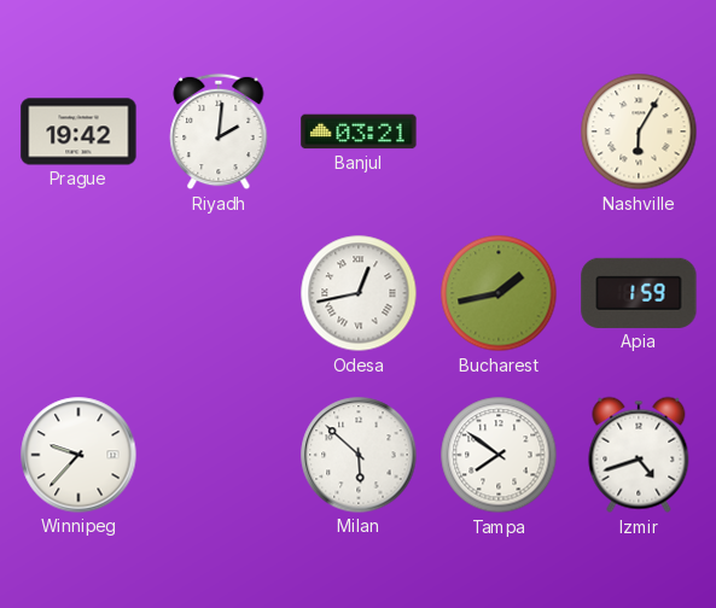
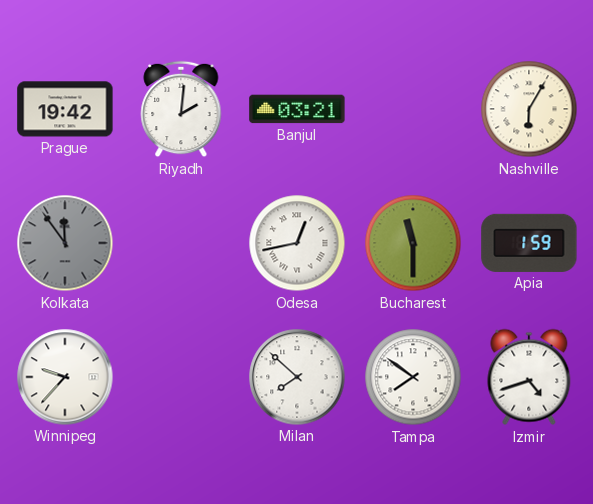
Kolkata: none -> 11:54 (65, 243)
Bucharest: 1:43 -> 11:30 (413, 243)
Milan: 5:52 -> 7:52 (297, 377)
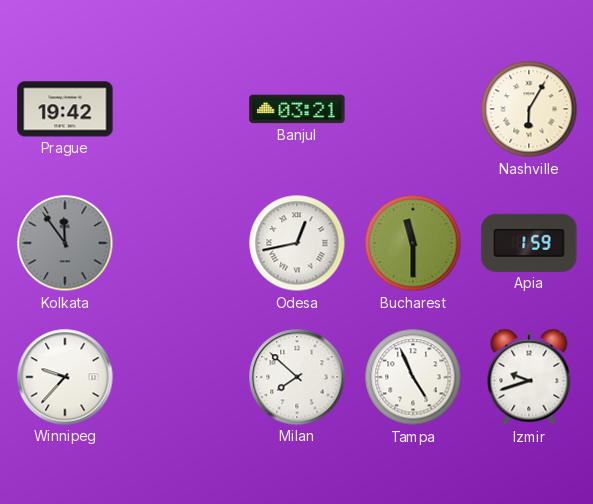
Riyadh: 2:01 -> none (181, 109)
Tampa: 7:51 -> 4:56 (413, 377)
Izmir: 4:42 -> 9:42 (529, 377)
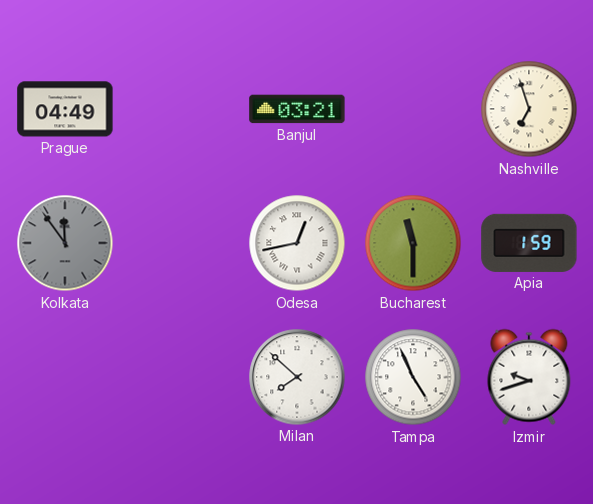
Prague: 19:42 -> 04:49 (65, 109)
Nashville: 6:05 -> 6:57 (529, 109)
Winnipeg: 9:37 -> none (65, 377)
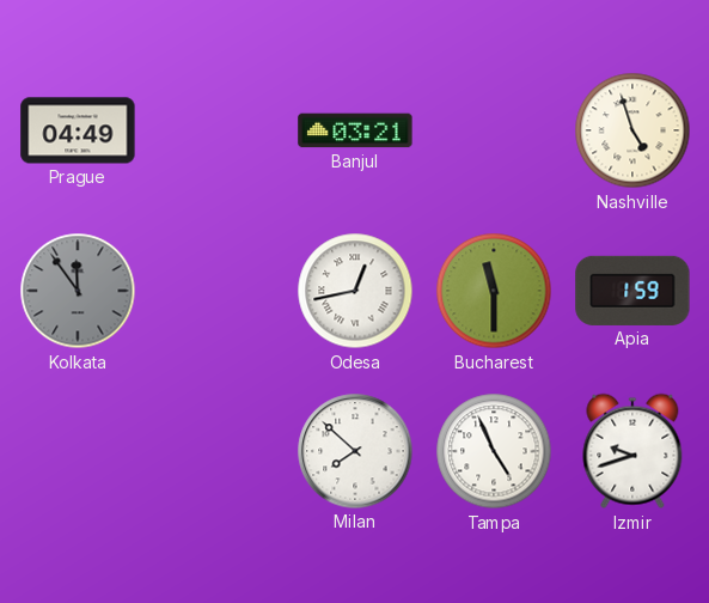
Nashville: 6:57 -> 4:57 (632, 130)
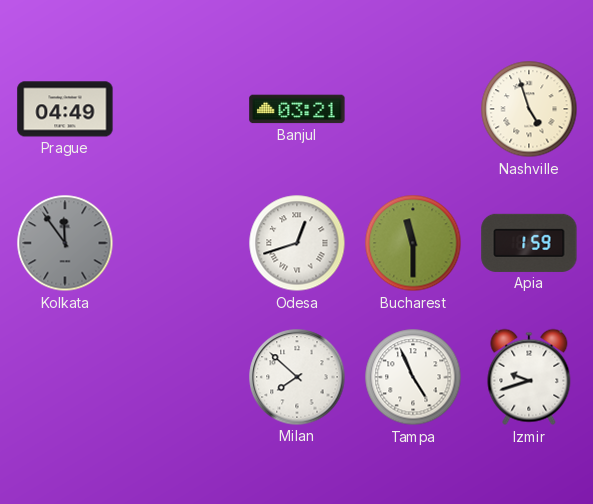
Odesa: 12:43 -> 12:42 (297, 243)
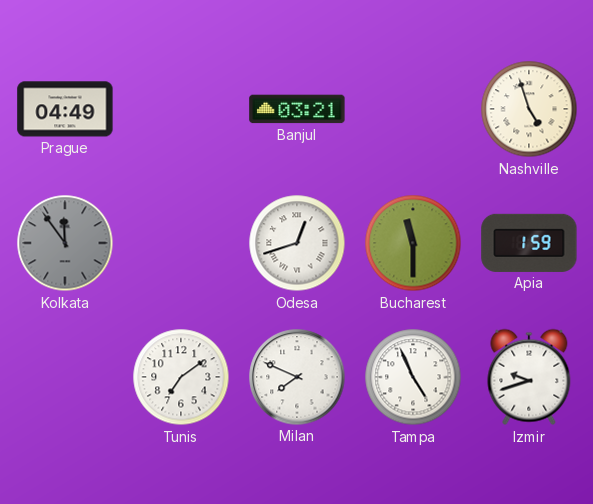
Tunis: none -> 7:09 (181, 377)
Milan: 7:52 -> 7:49 (297, 377)
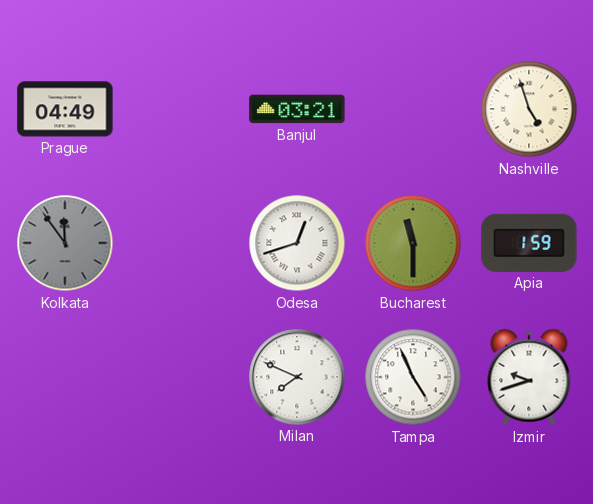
Tunis: 7:09 -> none (181, 377)
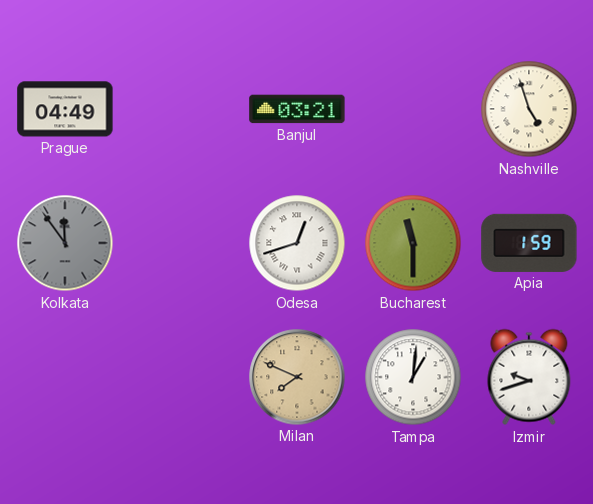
Milan dial: white -> champagne (297, 377)
Tampa: 4:56 -> 1:01 (413, 377)
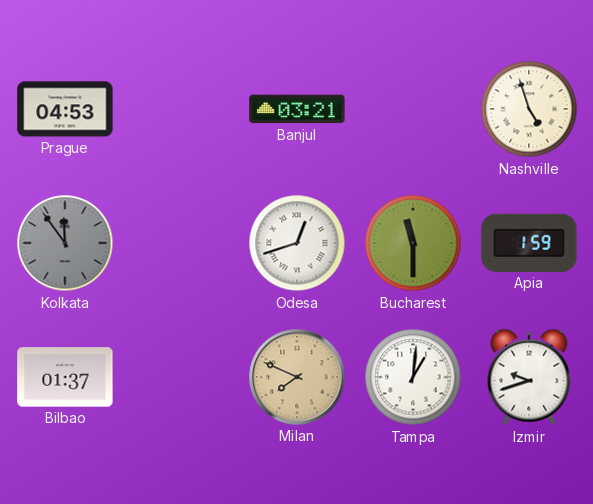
Prague: 04:49 -> 04:53 (65, 109)
Bilbao: none -> 01:37 (65, 377)
